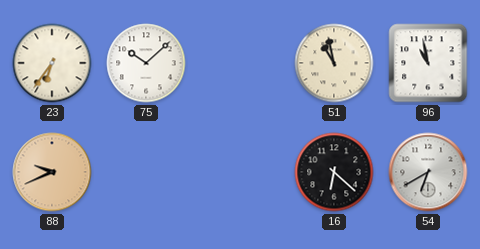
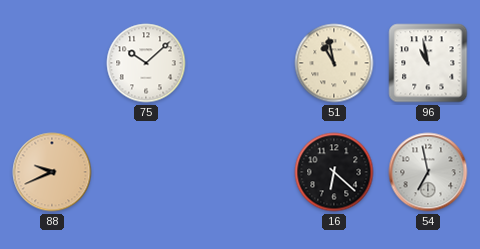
23: 6:36 -> none (52, 63)
54: 6:40 -> 6:58 (428, 172)
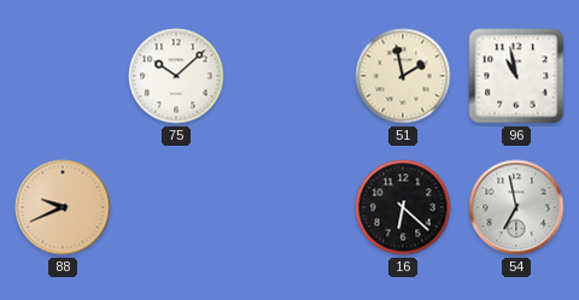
51: 10:58 -> 1:58 (403, 76)
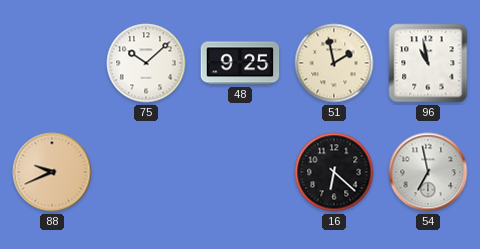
48: none -> 9:25 (240, 63)
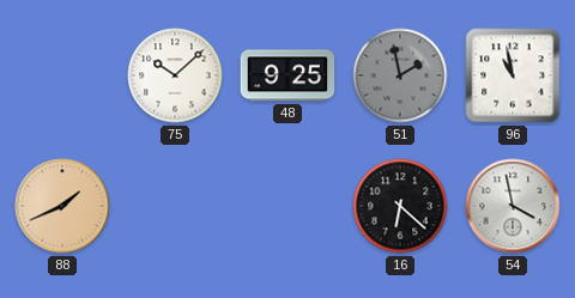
51 dial: cream -> grey (400, 75)
88: 9:41 -> 1:41 (62, 206)
54: 6:58 -> 3:58 (513, 206)
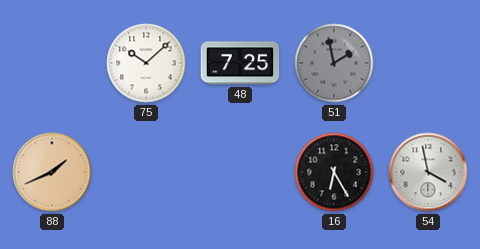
48: 9:25 -> 7:25 (240, 63)
96: 10:58 -> none (513, 75)
16: 6:22 -> 6:25 (334, 172)
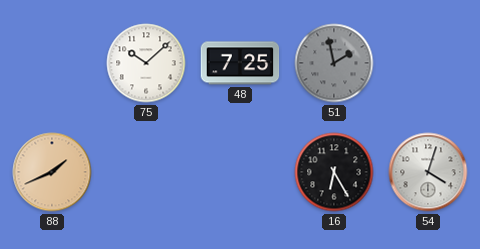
54: 3:58 -> 4:03 (428, 172)
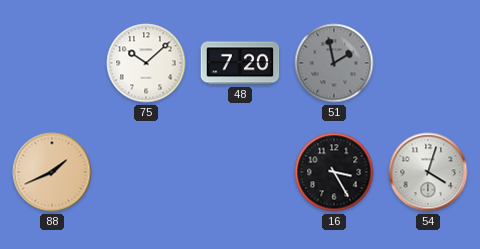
48: 7:25 -> 7:20 (240, 63)
16: 6:25 -> 3:25 (334, 172)
